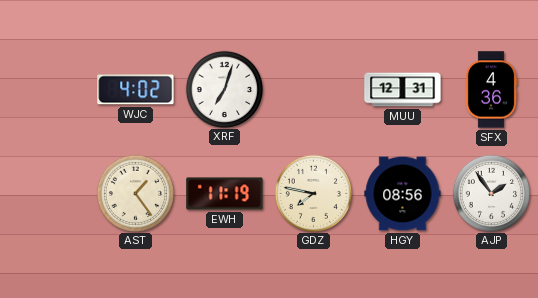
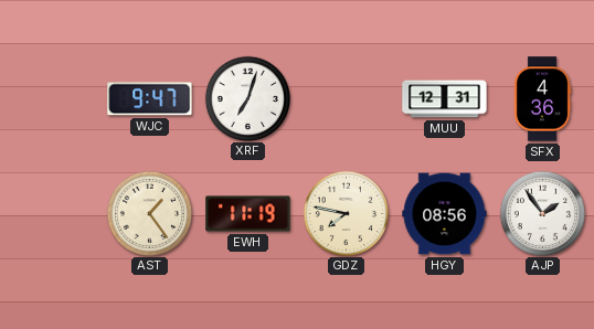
WJC: 4:02 -> 9:47 (150, 99)
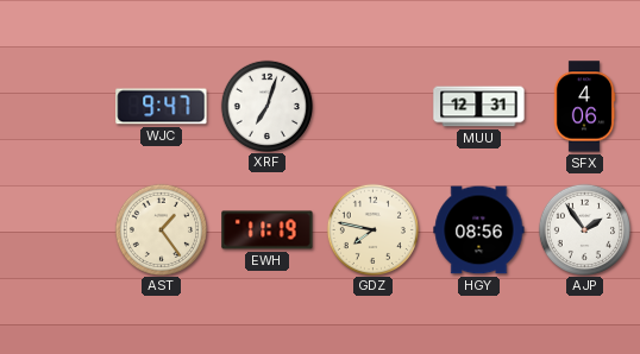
SFX: 4:36 -> 4:06 (584, 107)
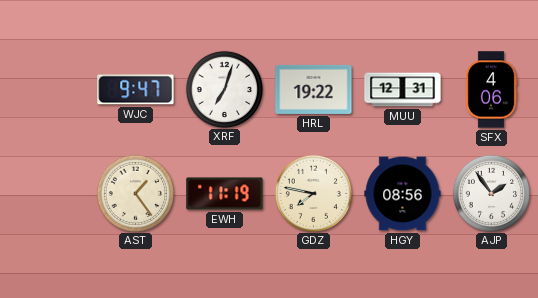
HRL: none -> 19:22 (314, 89)
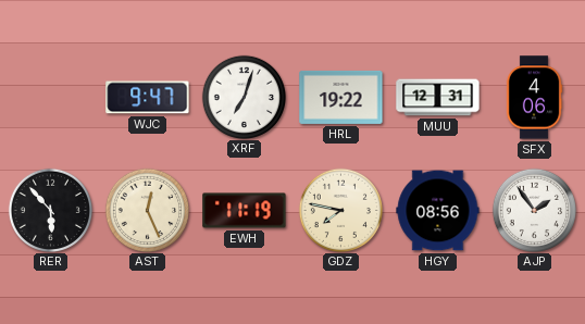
RER: none -> 5:53 (50, 210)
AST: 1:24 -> 12:26 (147, 210)
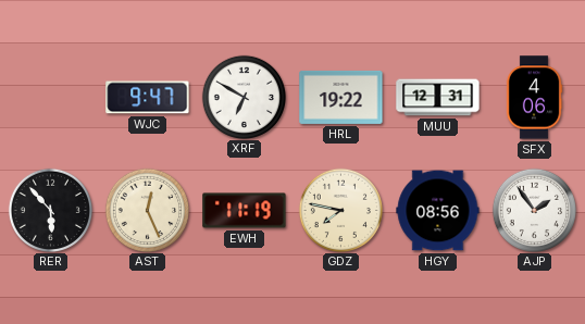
XRF: 7:03 -> 6:50 (244, 97)
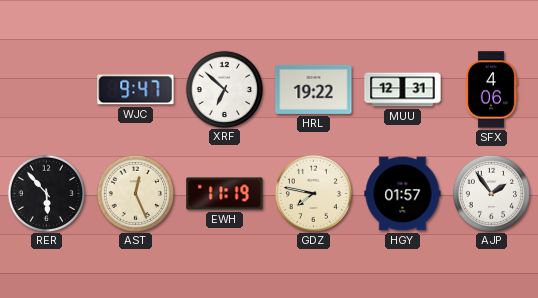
XRF: 6:50 -> 6:52 (224, 89)
HGY: 08:56 -> 01:57 (403, 194)
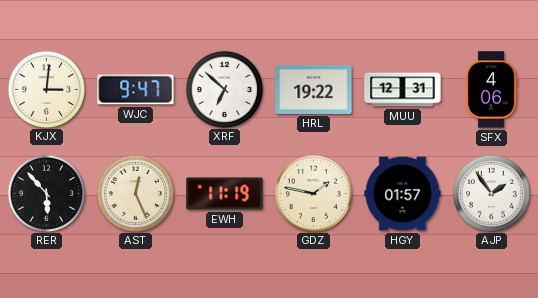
KJX: none -> 3:01 (46, 89)
GDZ: 7:47 -> 1:47 (313, 193)
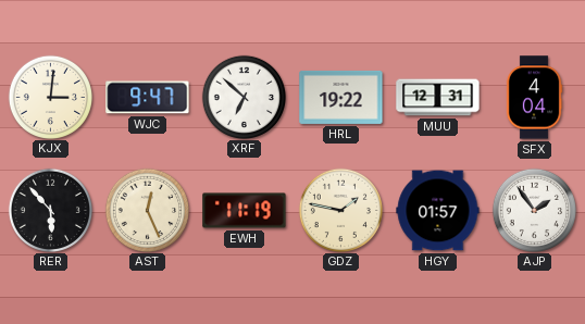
SFX: 4:06 -> 4:04 (534, 98)
